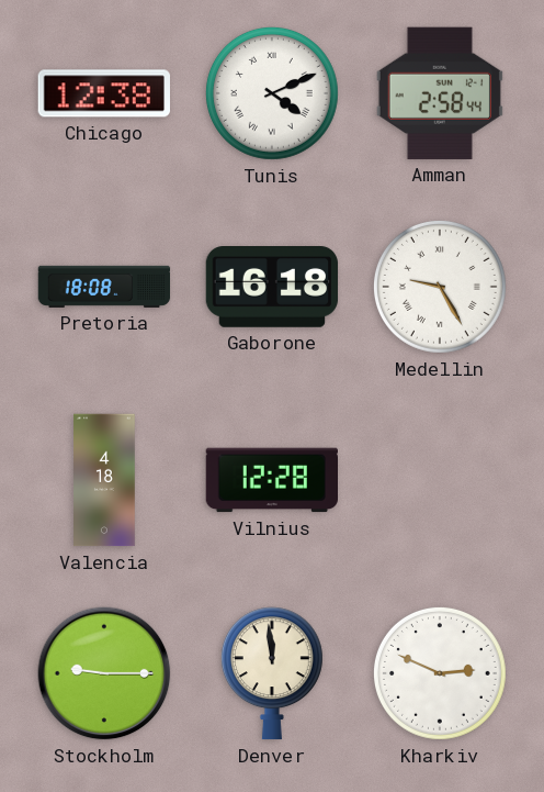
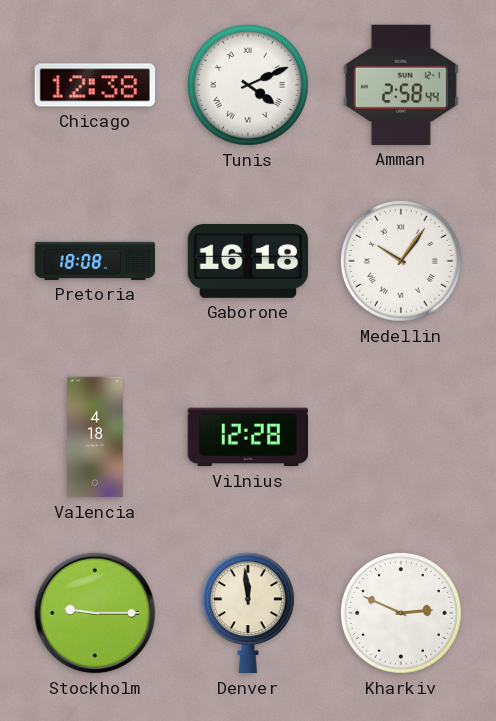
Medellin: 9:25 -> 10:06 (401, 261)
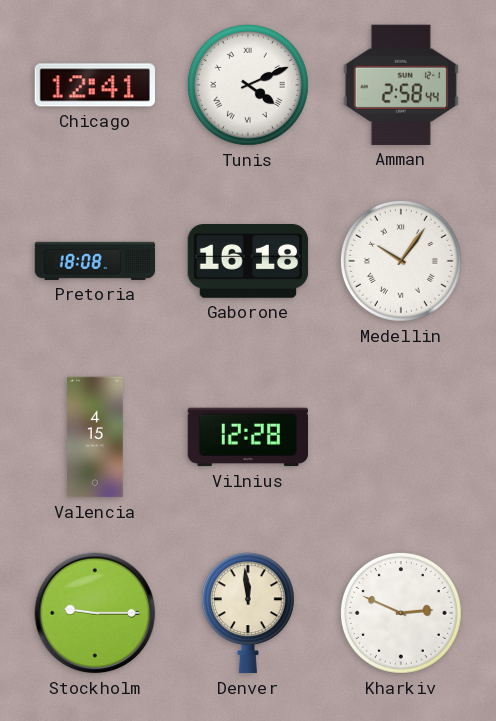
Chicago: 12:38 -> 12:41 (94, 85)
Valencia: 4:18 -> 4:15 (95, 437)
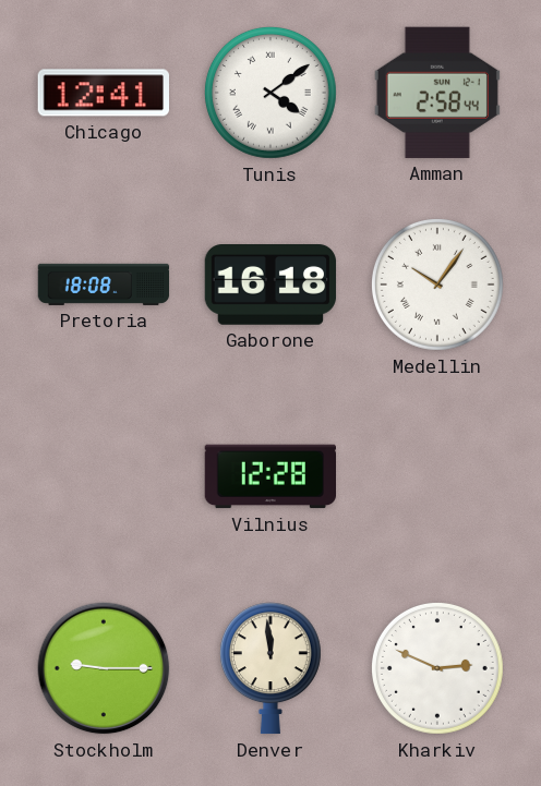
Tunis: 4:11 -> 4:09 (270, 93)
Valencia: 4:15 -> none (95, 437)
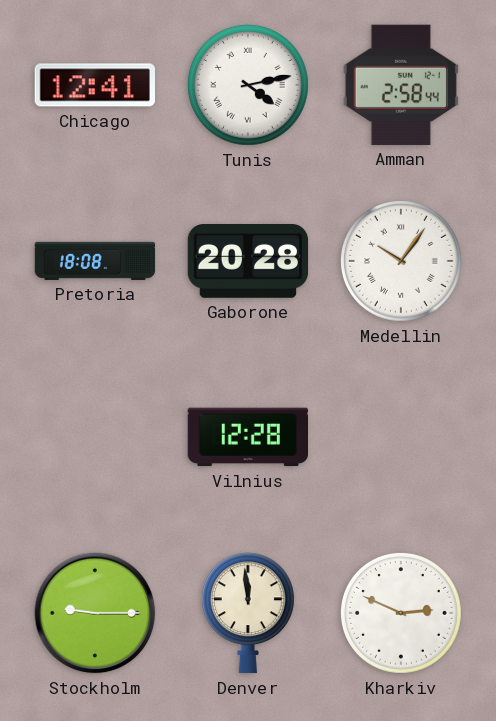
Tunis: 4:09 -> 4:13 (248, 85)
Gaborone: 16:18 -> 20:28 (248, 262)
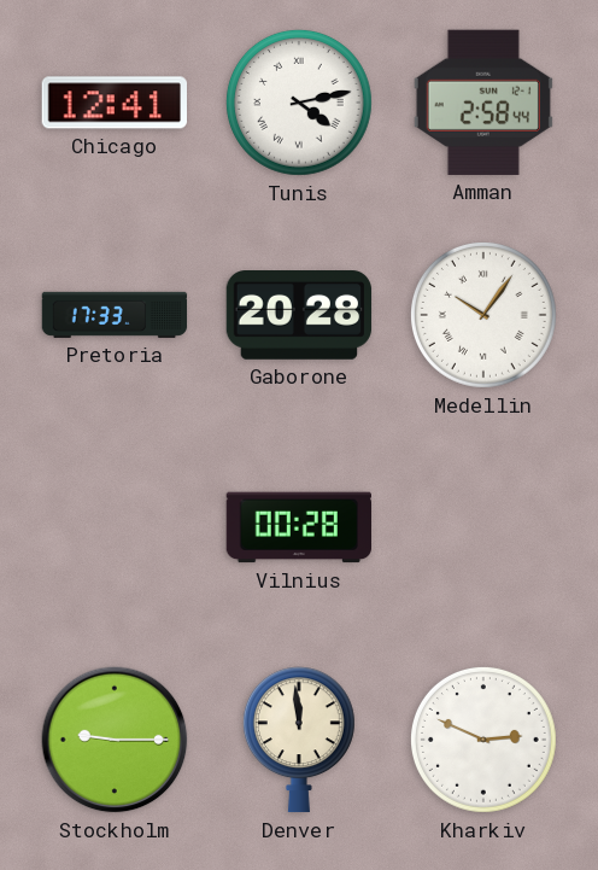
Pretoria: 18:08 -> 17:33 (115, 315)
Vilnius: 12:28 -> 00:28 (298, 527)
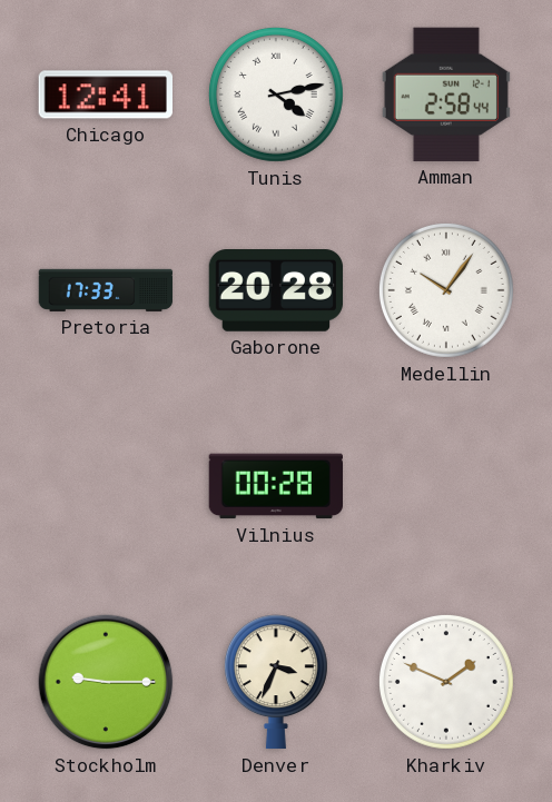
Denver: 11:59 -> 3:34 (276, 682)
Kharkiv: 2:49 -> 1:49 (446, 682)
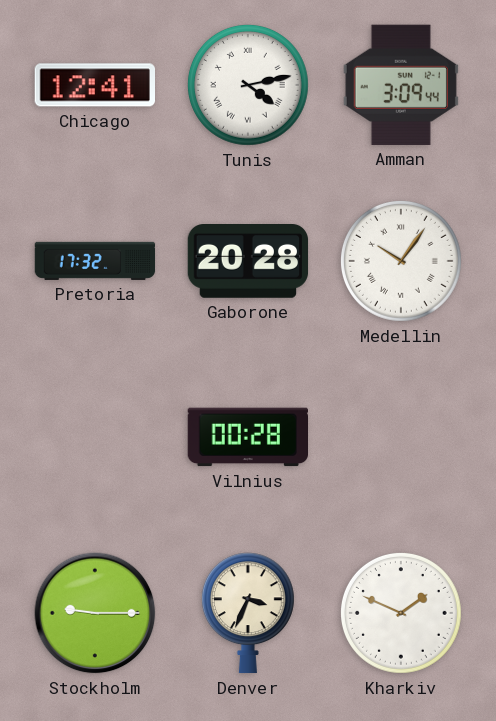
Amman: 2:58 -> 3:09 (401, 85)
Pretoria: 17:33 -> 17:32 (95, 261)
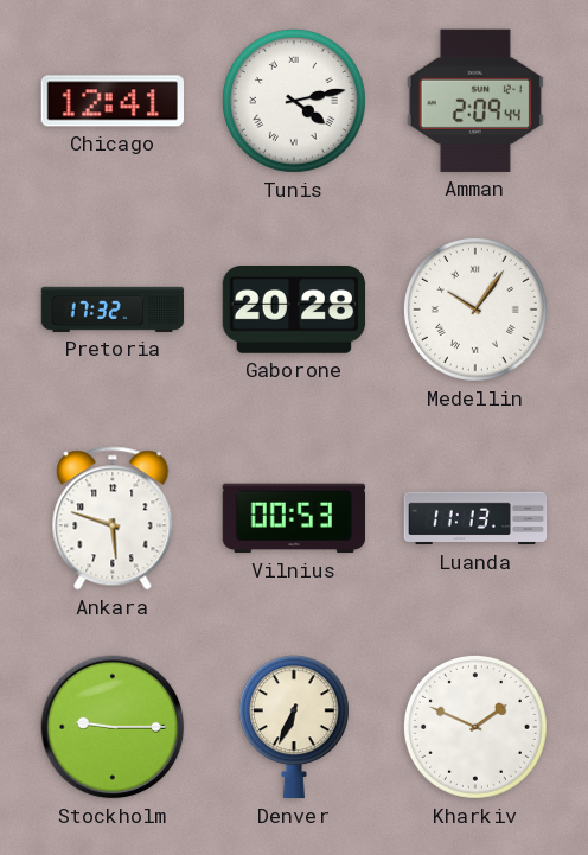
Amman: 3:09 -> 2:09 (475, 101)
Ankara: none -> 5:48 (113, 518)
Vilnius: 00:28 -> 00:53 (293, 518)
Luanda: none -> 11:13 (475, 518)
Denver: 3:34 -> 6:34 (294, 727)
